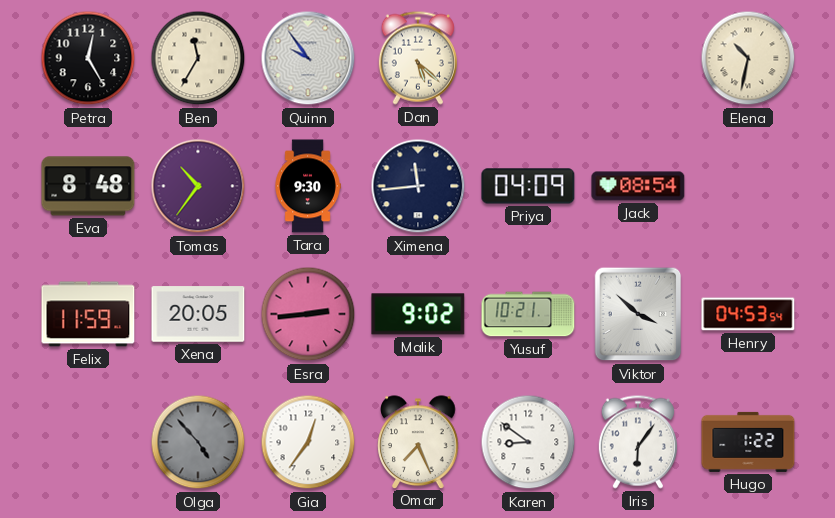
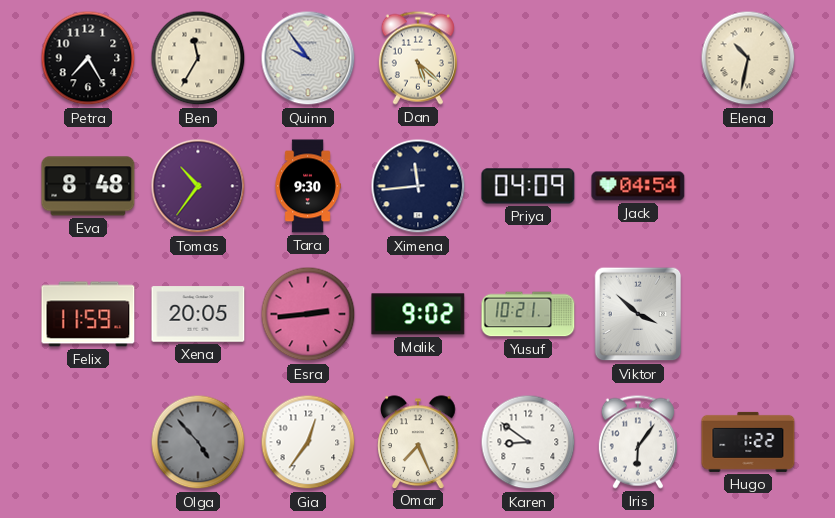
Petra: 12:25 -> 7:25 (88, 58)
Jack: 08:54 -> 04:54 (638, 186)
Henry: 04:53 -> none (748, 314)
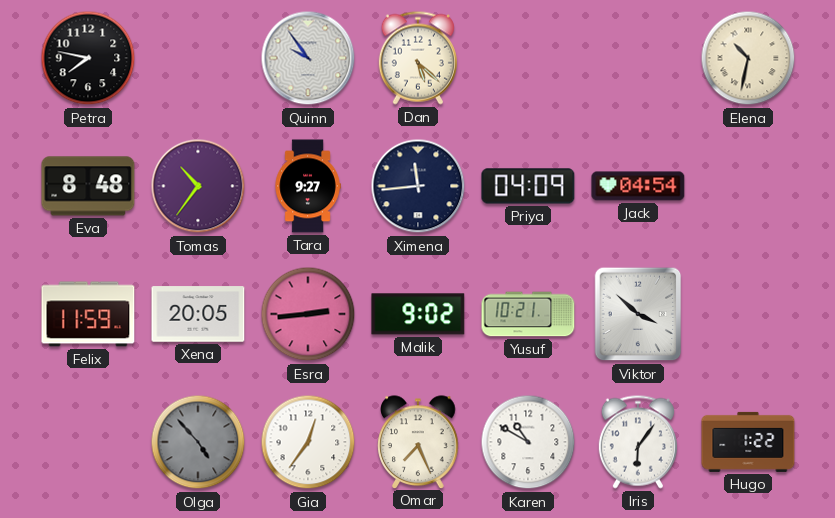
Petra: 7:25 -> 7:47 (88, 58)
Ben: 11:35 -> none (198, 58)
Tara: 9:30 -> 9:27 (308, 186)
Karen: 8:51 -> 10:50 (528, 442)
